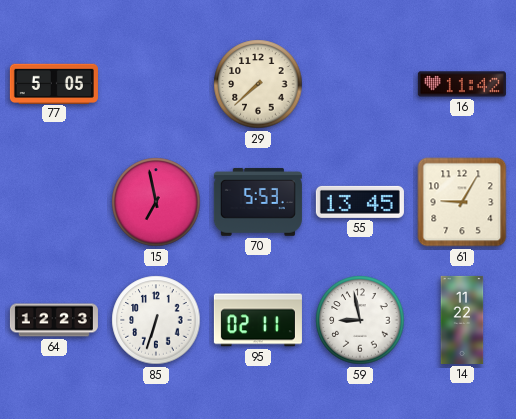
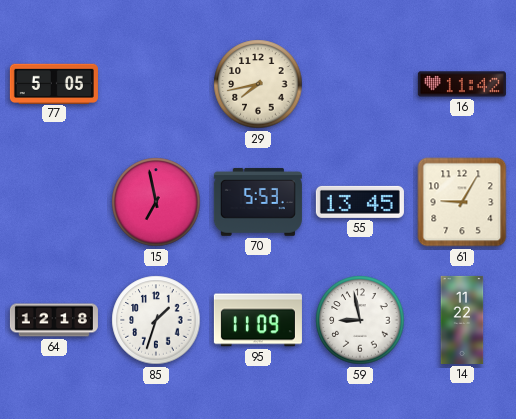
29: 7:38 -> 7:43 (258, 84)
64: 12:23 -> 12:18 (54, 320)
85: 6:33 -> 1:33 (156, 320)
95: 02:11 -> 11:09 (258, 320)
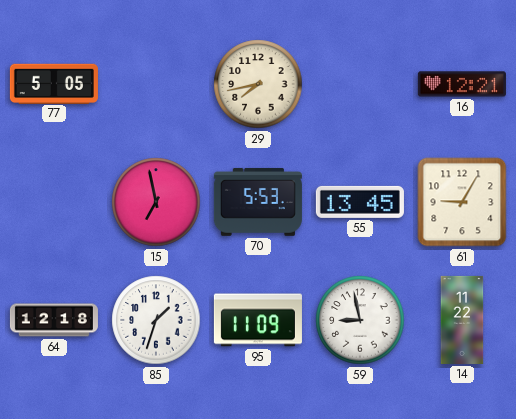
16: 11:42 -> 12:21 (462, 84)
